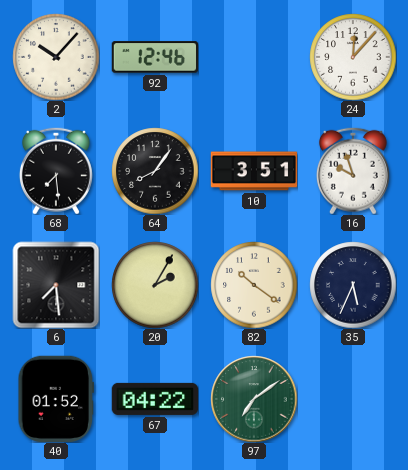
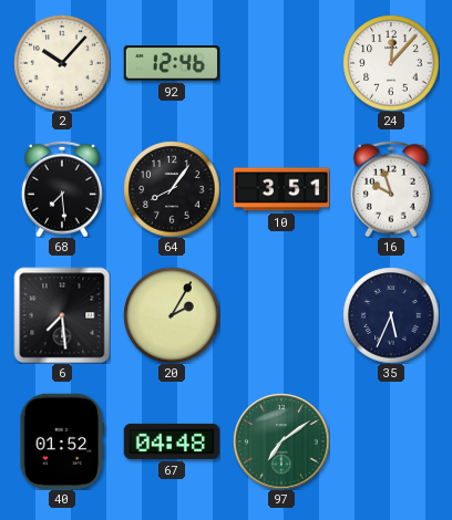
82: 10:21 -> none (254, 285)
67: 04:22 -> 04:48 (172, 441)
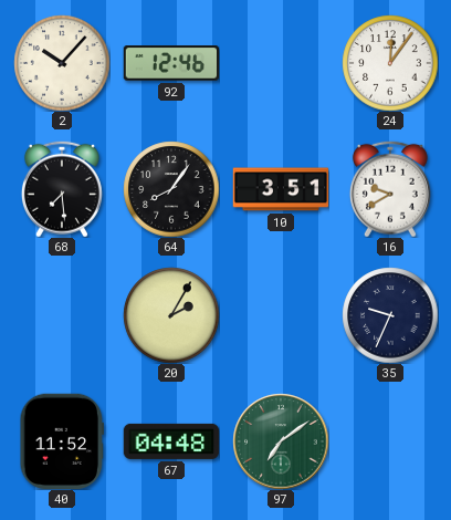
24: 12:07 -> 12:06 (390, 63)
16: 9:57 -> 9:40 (390, 189)
6: 7:29 -> none (62, 315)
35: 5:34 -> 9:34 (390, 315)
40: 01:52 -> 11:52 (62, 440)
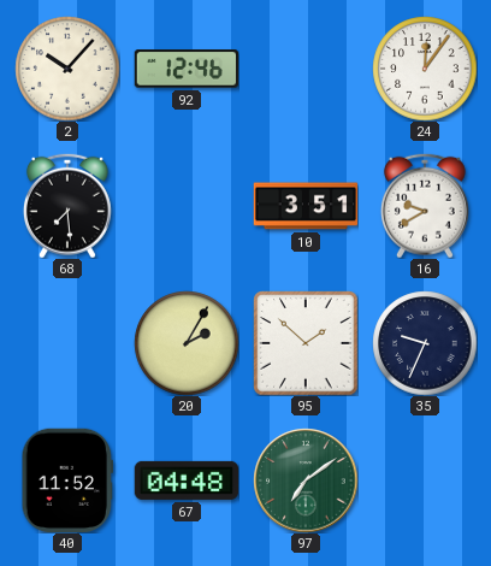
64: 8:06 -> none (171, 189)
95: none -> 1:52 (306, 343)
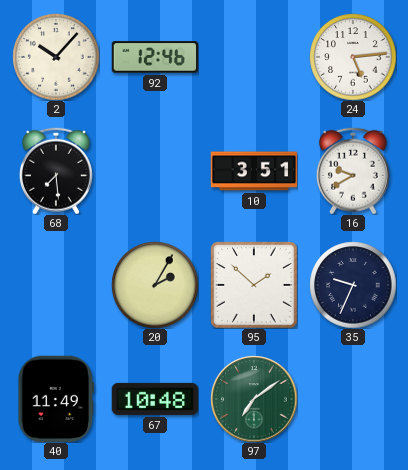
24: 12:06 -> 5:14 (353, 57)
40: 11:52 -> 11:49 (56, 398)
67: 04:48 -> 10:48 (155, 399)
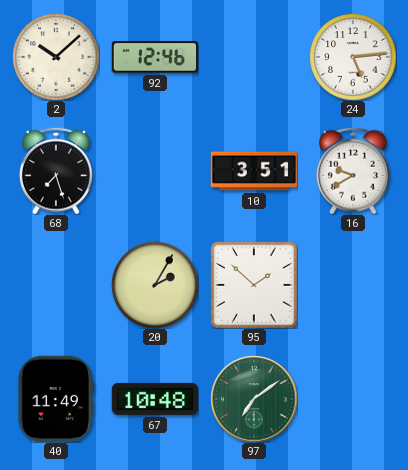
2: 10:07 -> 10:08 (56, 57)
68: 7:29 -> 7:27 (56, 171)
35: 9:34 -> none (353, 285)
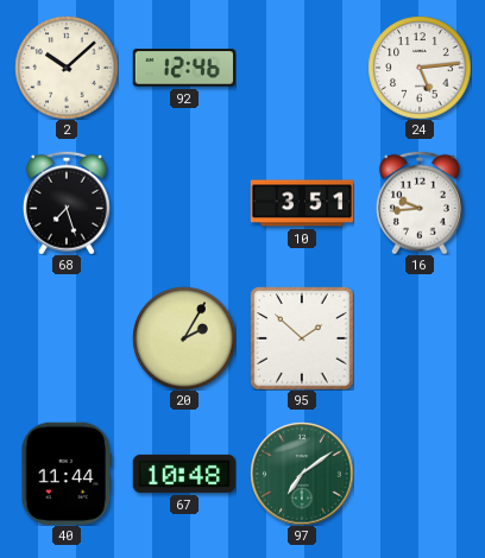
16: 9:40 -> 9:44 (420, 203)
40: 11:49 -> 11:44 (67, 473)
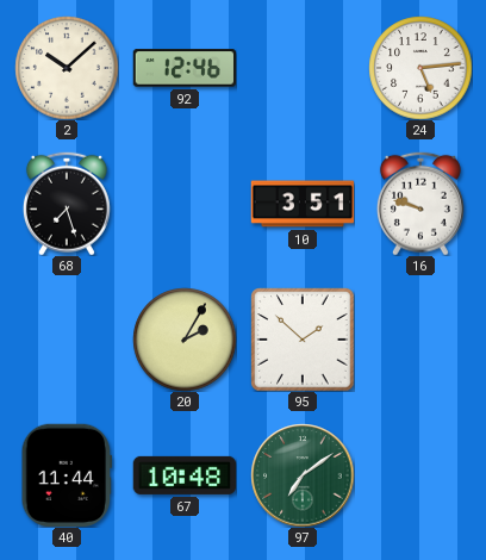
16: 9:44 -> 9:48 (420, 204)
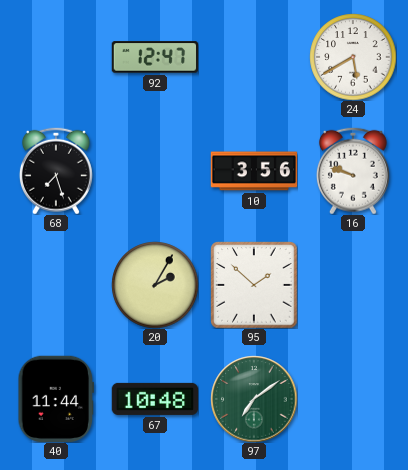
2: 10:08 -> none (67, 68)
92: 12:46 -> 12:47 (155, 57)
24: 5:14 -> 5:40 (353, 57)
10: 3:51 -> 3:56 (254, 171)
